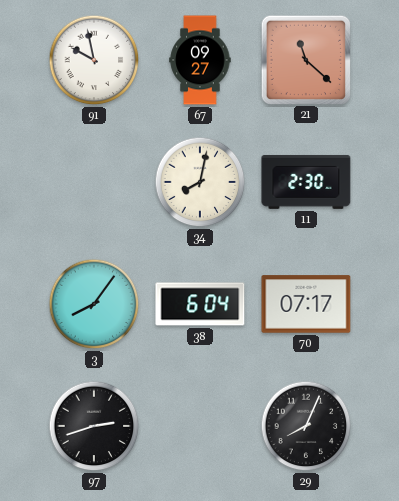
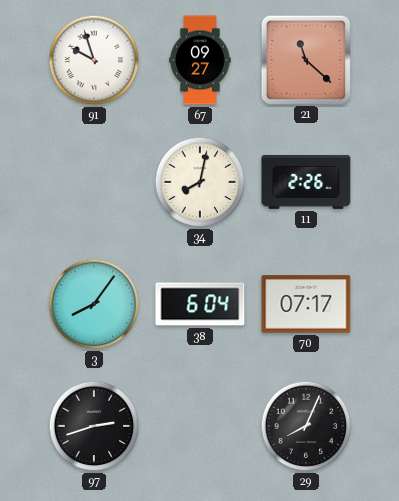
91: 9:58 -> 9:57 (94, 60)
11: 2:30 -> 2:26 (306, 182)
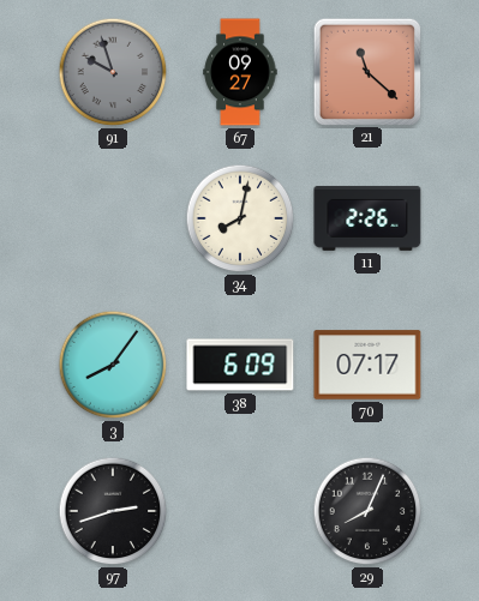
91 dial: white -> grey (113, 72)
38: 6:04 -> 6:09 (240, 365)
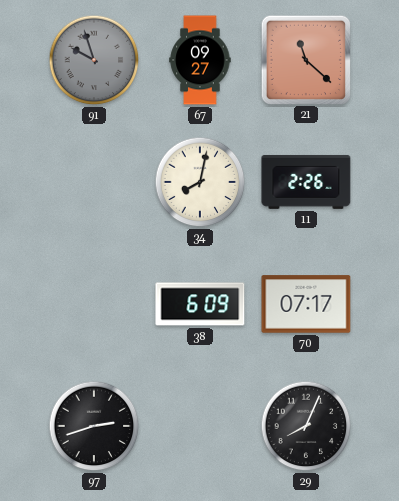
3: 8:06 -> none (113, 365)
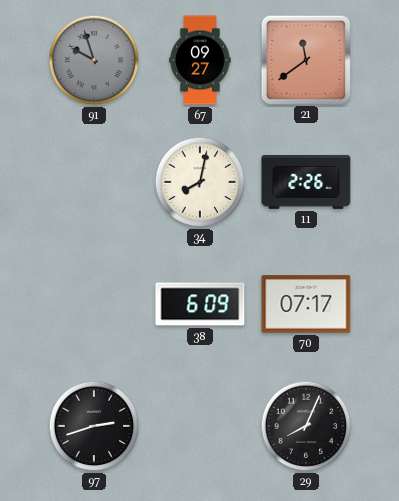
21: 11:22 -> 11:39 (305, 59)
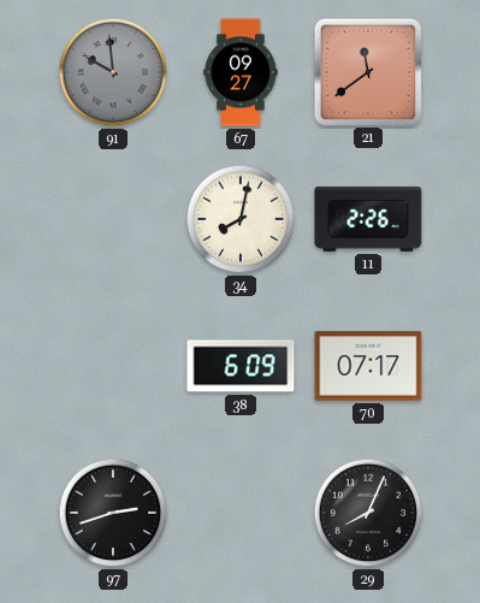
91: 9:57 -> 9:59 (113, 72)
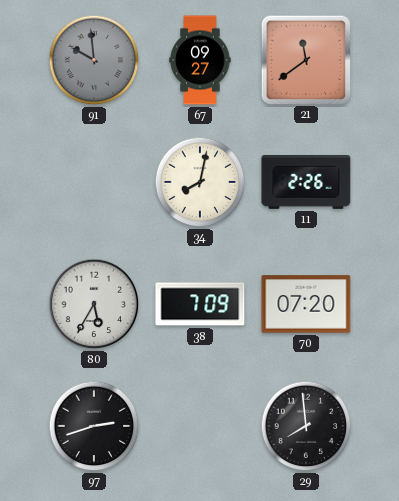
80: none -> 5:35 (94, 304)
38: 6:09 -> 7:09 (200, 304)
70: 07:17 -> 07:20 (306, 304)
29: 8:04 -> 7:59 (306, 426)
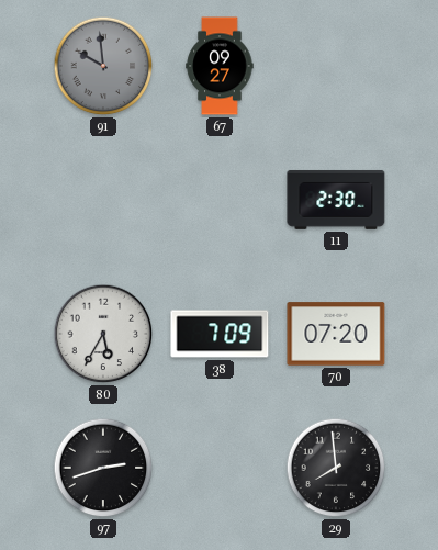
21: 11:39 -> none (305, 59)
34: 8:02 -> none (200, 182)
11: 2:26 -> 2:30 (336, 200)
